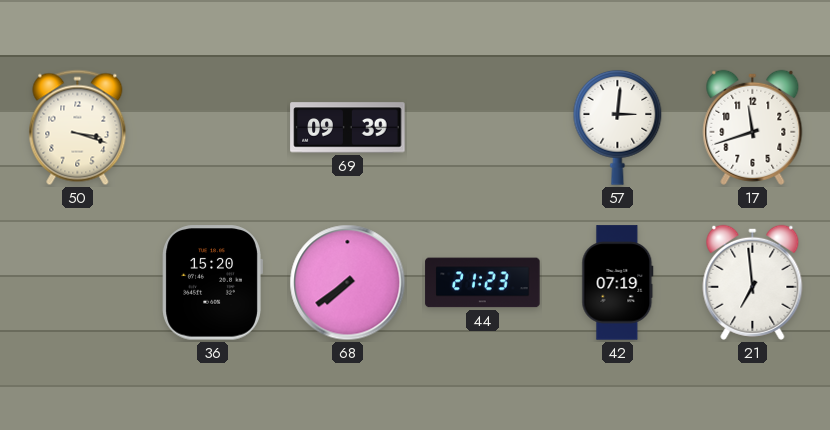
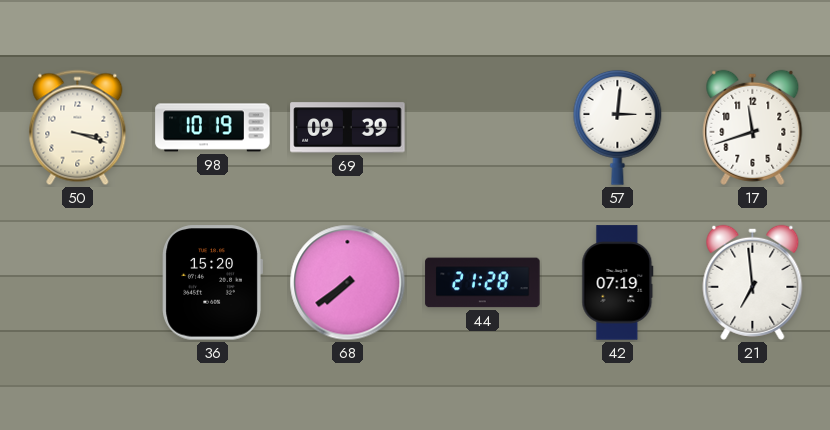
98: none -> 10:19 (213, 128)
44: 21:23 -> 21:28 (483, 283)
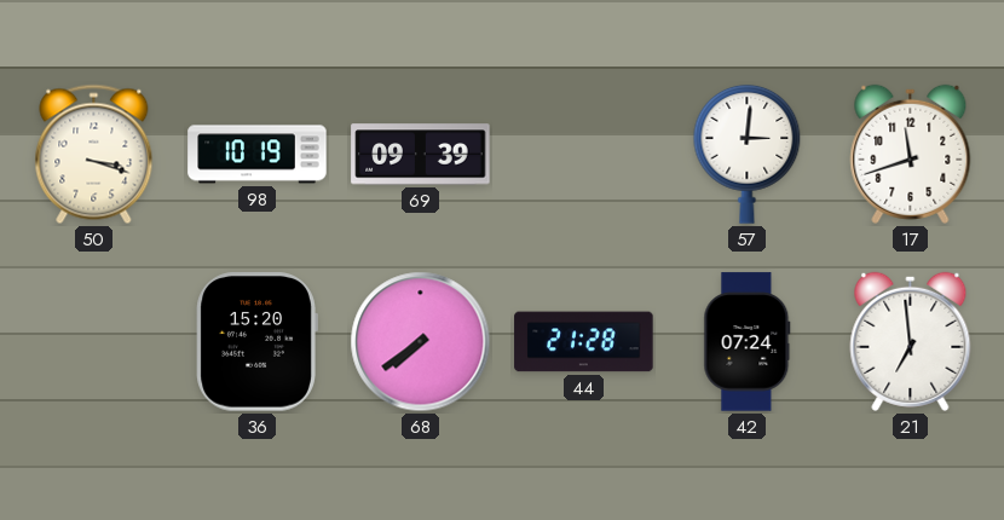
42: 07:19 -> 07:24 (748, 342)
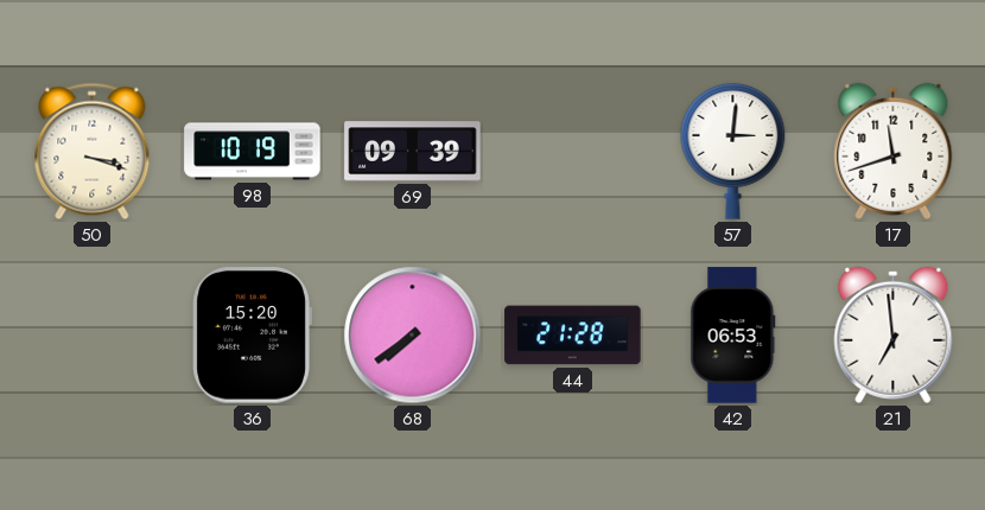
42: 07:24 -> 06:53 (733, 336)
